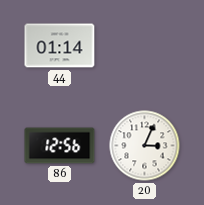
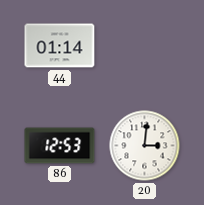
86: 12:56 -> 12:53 (60, 146)
20: 3:04 -> 3:01 (145, 146)
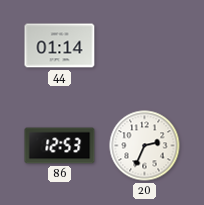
20: 3:01 -> 2:34 (145, 146)
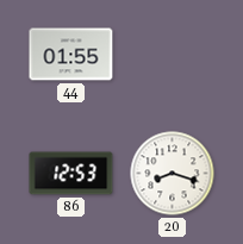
44: 01:14 -> 01:55 (71, 55)
20: 2:34 -> 8:18 (173, 174)
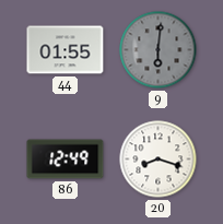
9: none -> 6:01 (159, 50)
86: 12:53 -> 12:49 (66, 160)
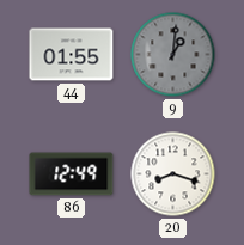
9: 6:01 -> 1:01 (173, 55)
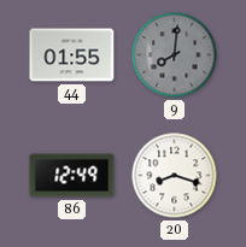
9: 1:01 -> 8:01 (175, 55)
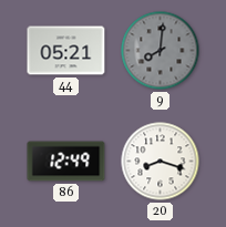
44: 01:55 -> 05:21 (66, 51)
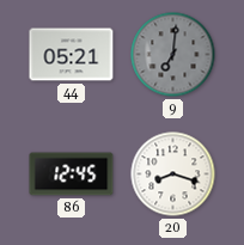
9: 8:01 -> 7:01 (173, 55)
86: 12:49 -> 12:45 (72, 174)
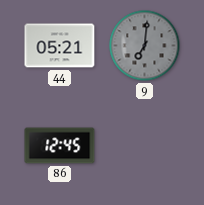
20: 8:18 -> none (173, 174)
